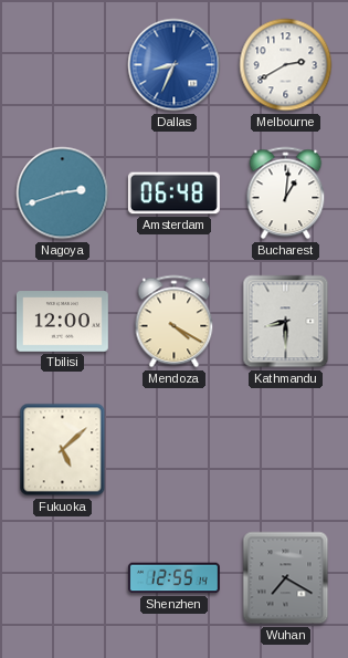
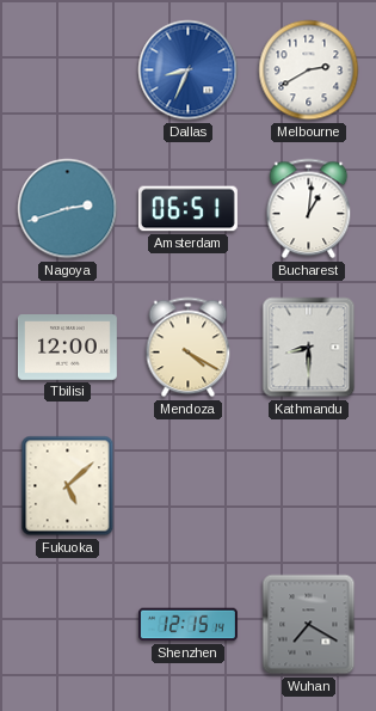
Amsterdam: 06:48 -> 06:51 (187, 209)
Shenzhen: 12:55 -> 12:15 (187, 625)
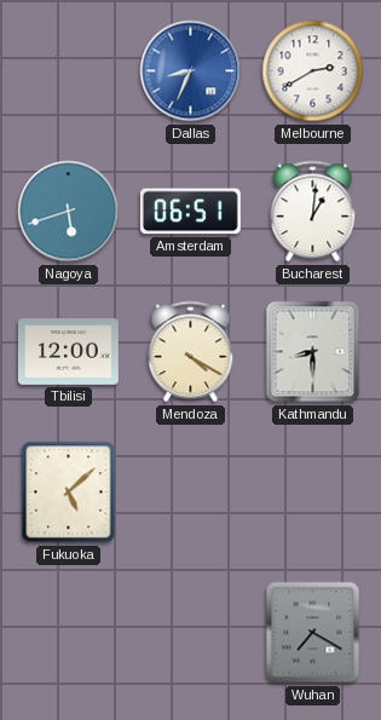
Nagoya: 2:42 -> 5:42 (69, 212)
Shenzhen: 12:15 -> none (187, 625)
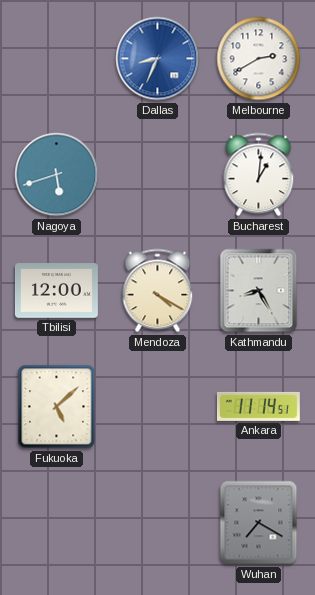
Amsterdam: 06:51 -> none (190, 212)
Kathmandu: 8:30 -> 8:25 (259, 291)
Ankara: none -> 11:14 (258, 406)
